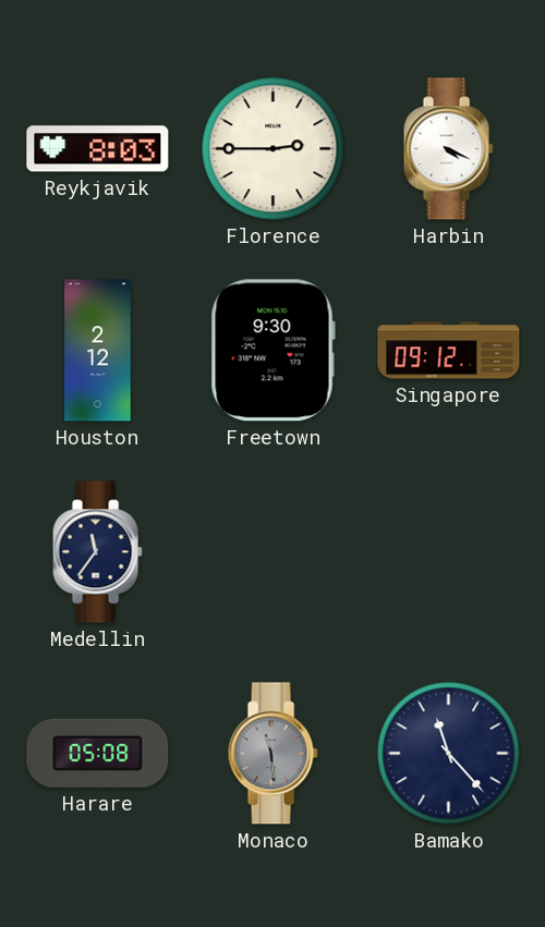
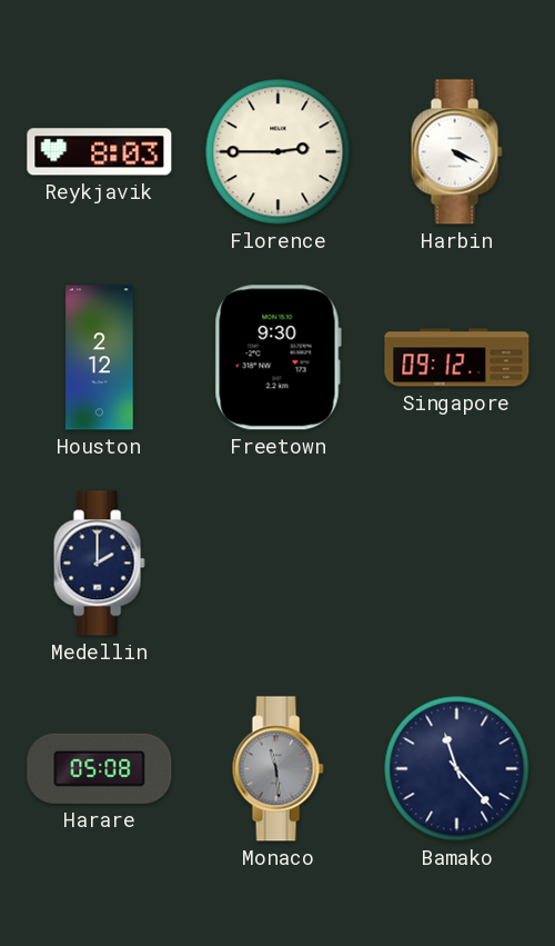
Medellin: 11:36 -> 2:00 (99, 564)
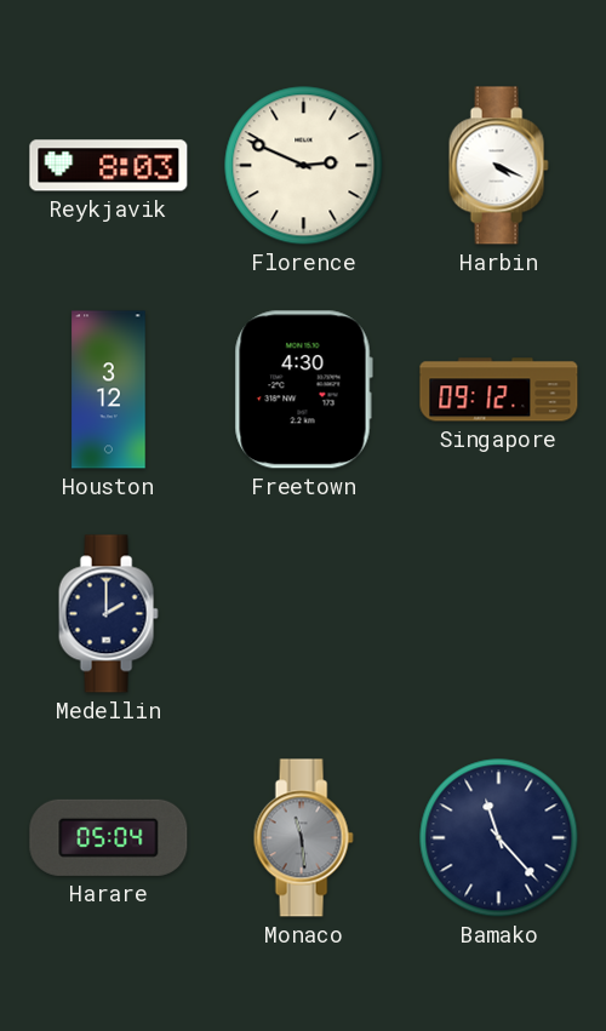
Florence: 2:45 -> 2:49 (304, 166)
Houston: 2:12 -> 3:12 (109, 390)
Freetown: 9:30 -> 4:30 (303, 390)
Harare: 05:08 -> 05:04 (109, 837)
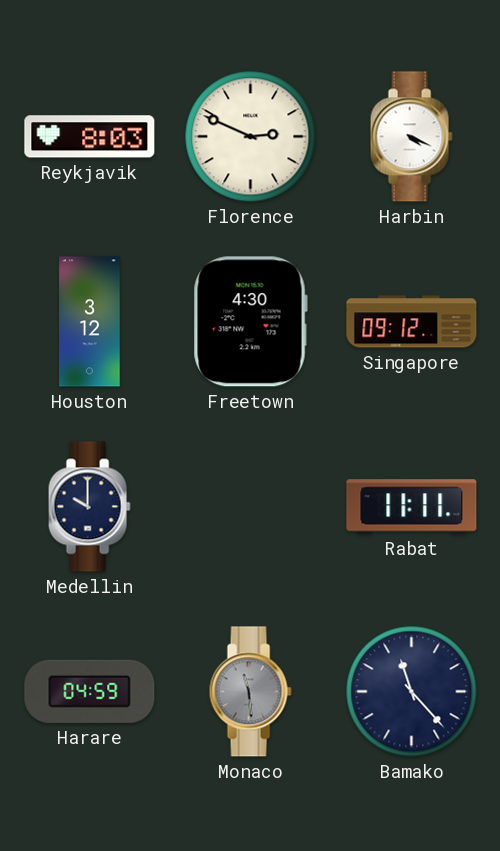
Medellin: 2:00 -> 10:00 (89, 507)
Rabat: none -> 11:11 (412, 507)
Harare: 05:04 -> 04:59 (90, 691)
